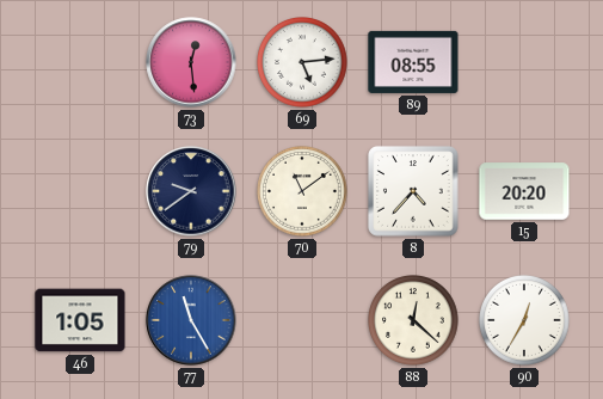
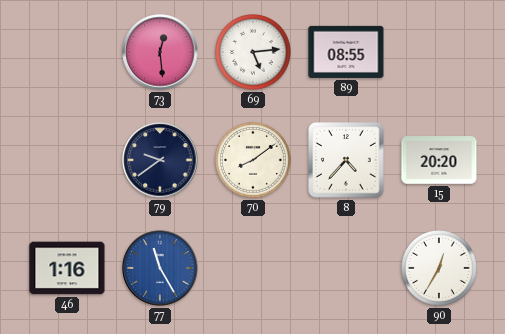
70: 11:09 -> 8:09 (254, 161)
46: 1:05 -> 1:16 (67, 268)
88: 12:22 -> none (414, 321)
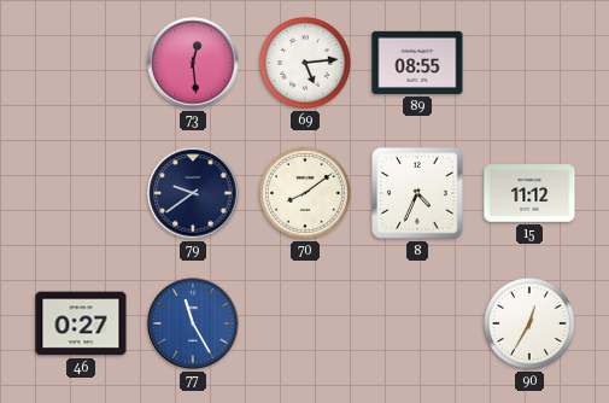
8: 4:37 -> 4:34 (417, 193)
15: 20:20 -> 11:12 (529, 193)
46: 1:16 -> 0:27 (81, 323)
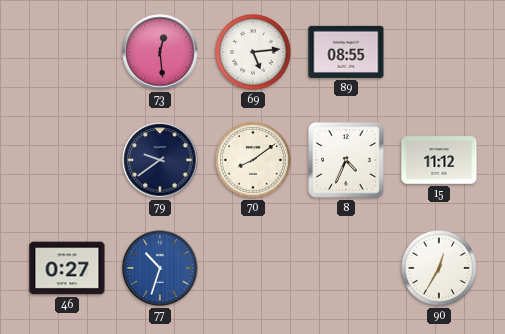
77: 11:25 -> 10:33 (160, 268)
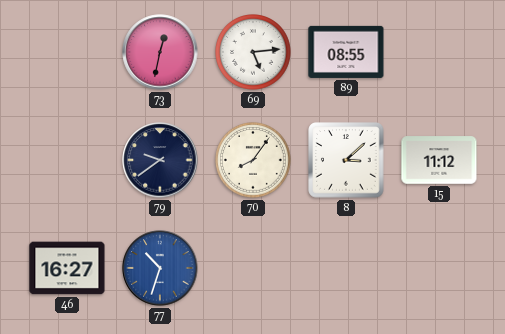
73: 12:29 -> 12:32 (160, 52)
70: 8:09 -> 8:06 (254, 161)
8: 4:34 -> 3:08 (346, 160)
46: 0:27 -> 16:27 (67, 268)
90: 12:35 -> none (440, 269)
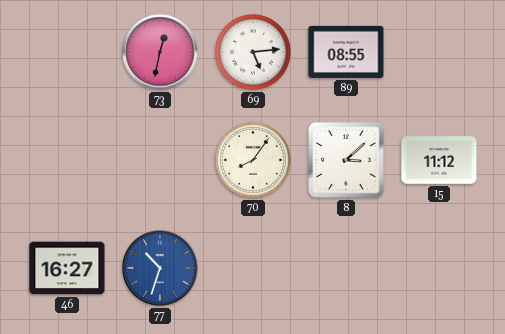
79: 9:39 -> none (160, 160)
